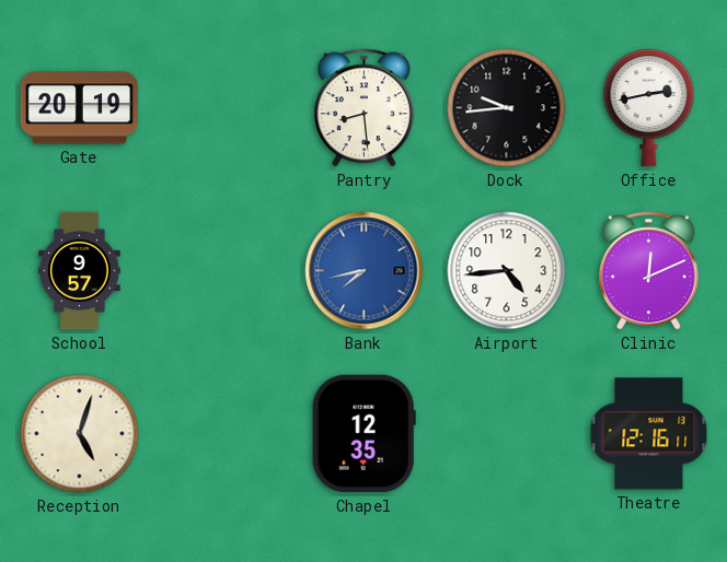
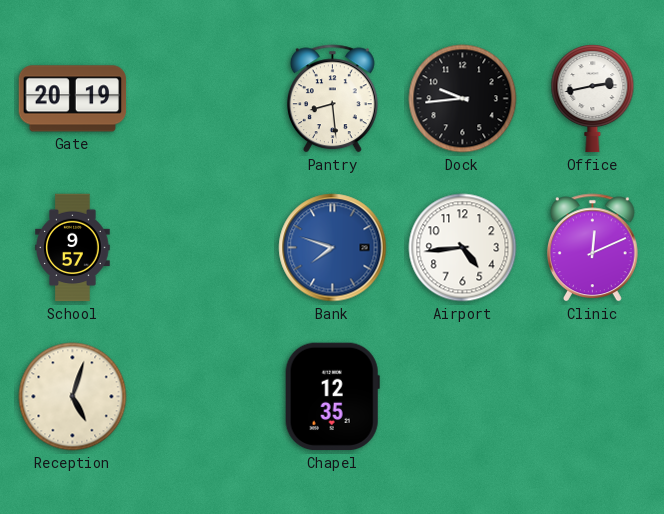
Bank: 7:43 -> 7:48 (333, 248)
Theatre: 12:16 -> none (649, 434)
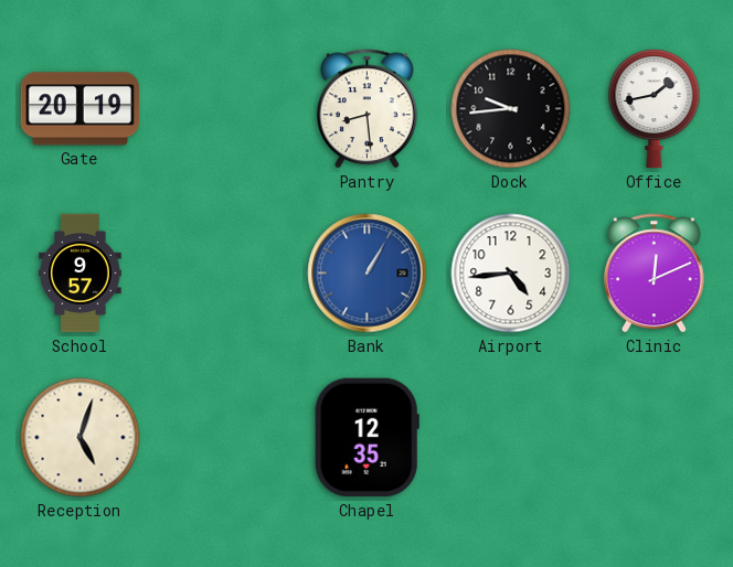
Office: 2:43 -> 1:43 (655, 109)
Bank: 7:48 -> 1:05 (368, 274)
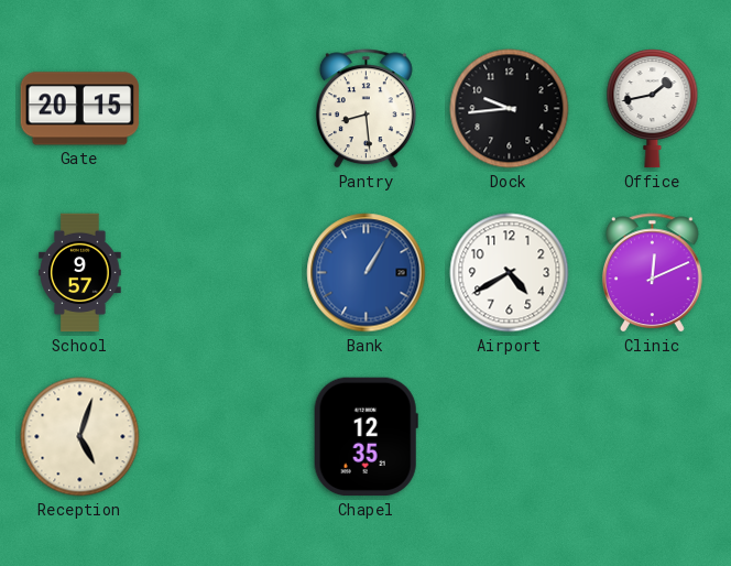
Gate: 20:19 -> 20:15 (80, 109)
Airport: 4:44 -> 4:40 (510, 273)
